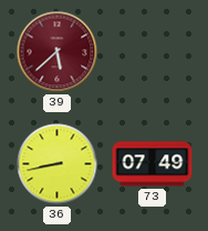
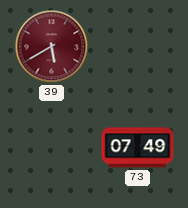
39: 5:38 -> 5:40 (52, 47)
36: 8:43 -> none (58, 164)
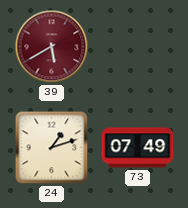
24: none -> 1:12 (52, 148)
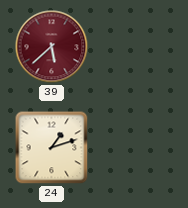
39: 5:40 -> 5:38 (52, 47)
73: 07:49 -> none (138, 148)
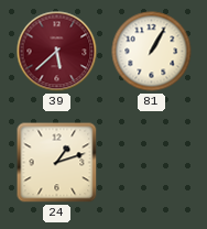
81: none -> 1:05 (152, 52)
